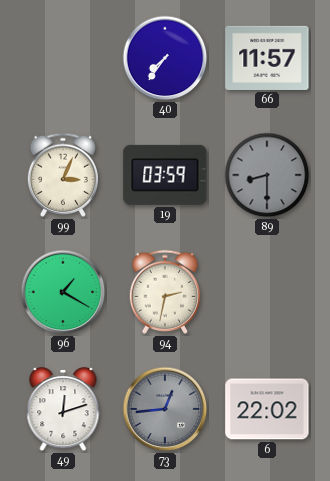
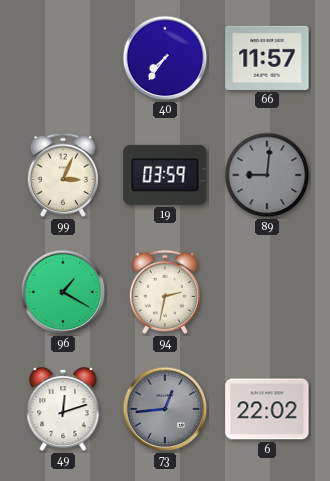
89: 8:30 -> 9:01 (267, 175)
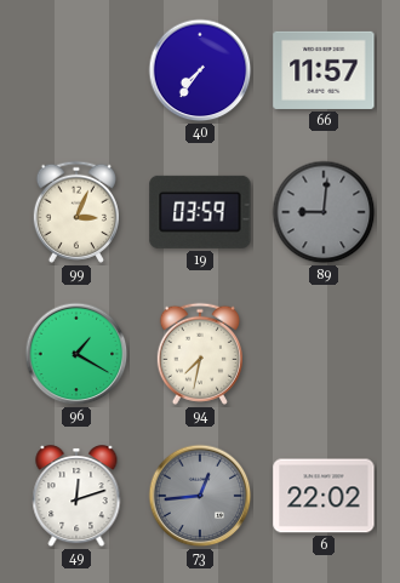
94: 2:32 -> 7:32 (200, 354)
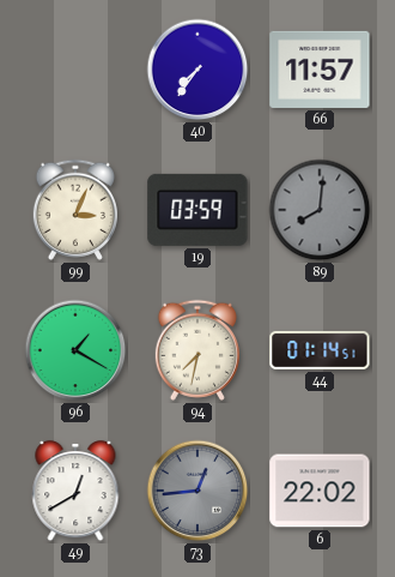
89: 9:01 -> 8:01 (320, 210)
44: none -> 01:14 (320, 350)
49: 12:12 -> 12:40 (75, 492)
